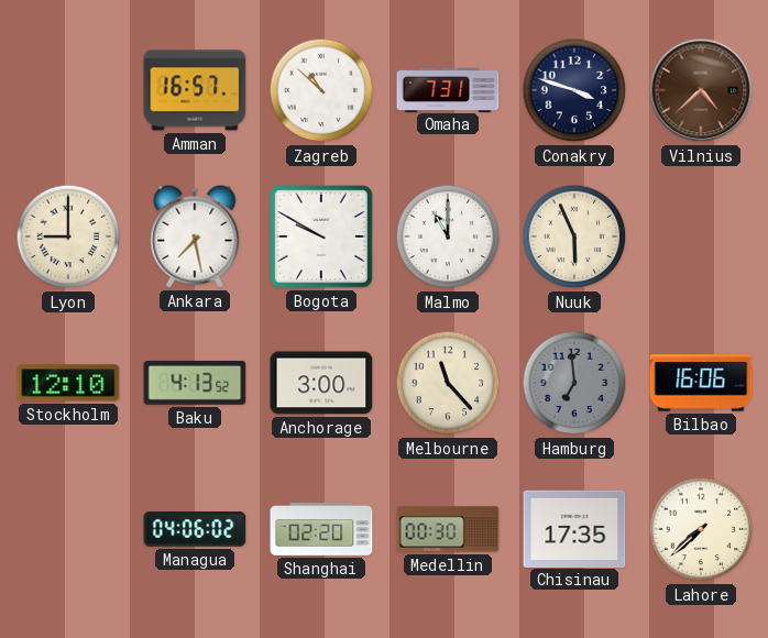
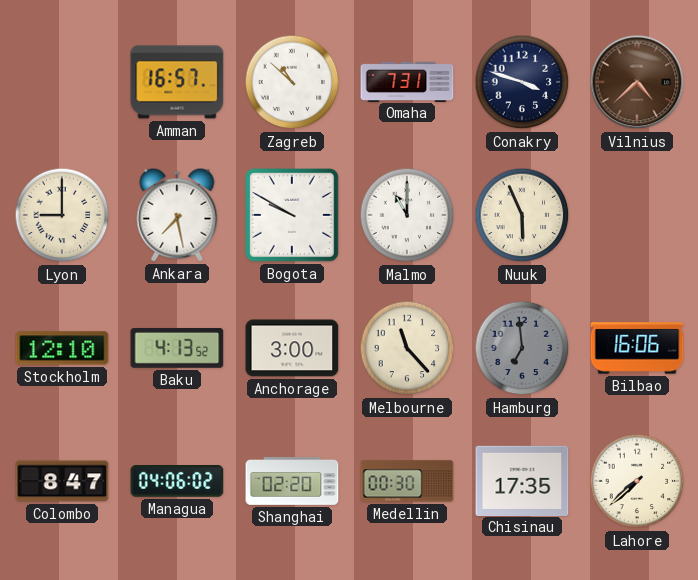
Colombo: none -> 8:47 (62, 481)
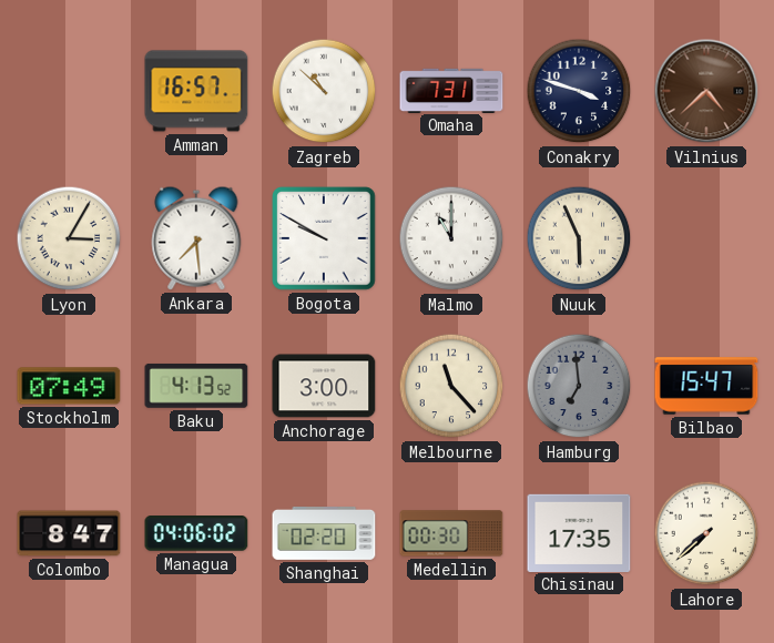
Lyon: 9:00 -> 3:05 (69, 238)
Ankara: 7:28 -> 7:29 (196, 238)
Stockholm: 12:10 -> 07:49 (69, 386)
Bilbao: 16:06 -> 15:47 (706, 386)
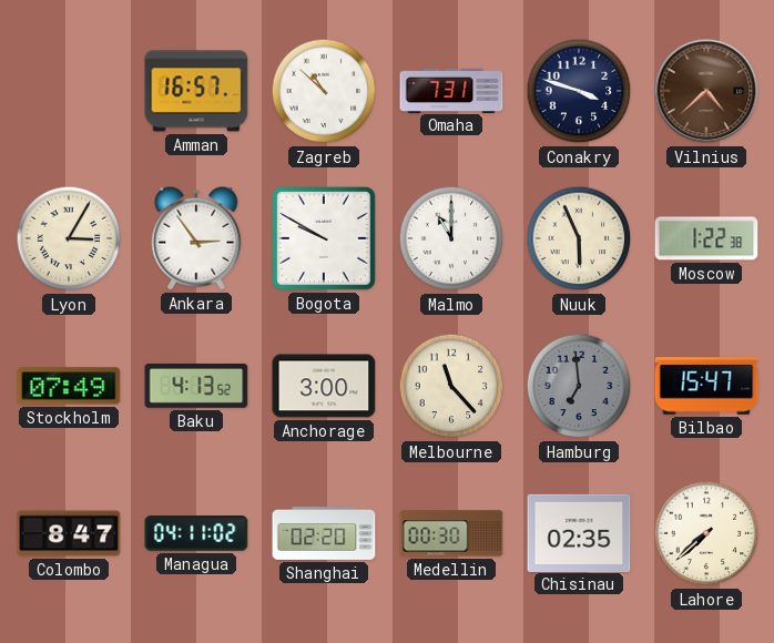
Ankara: 7:29 -> 2:54 (196, 238)
Moscow: none -> 1:22 (706, 238)
Managua: 04:06 -> 04:11 (196, 533)
Chisinau: 17:35 -> 02:35 (579, 532)
